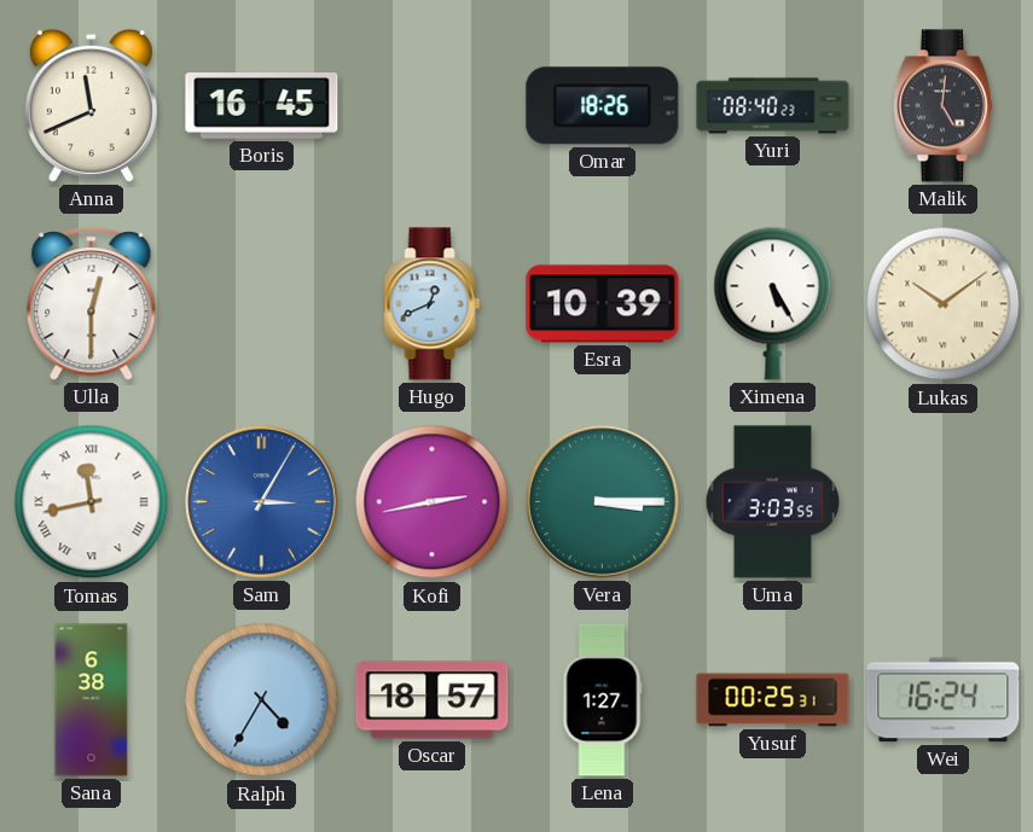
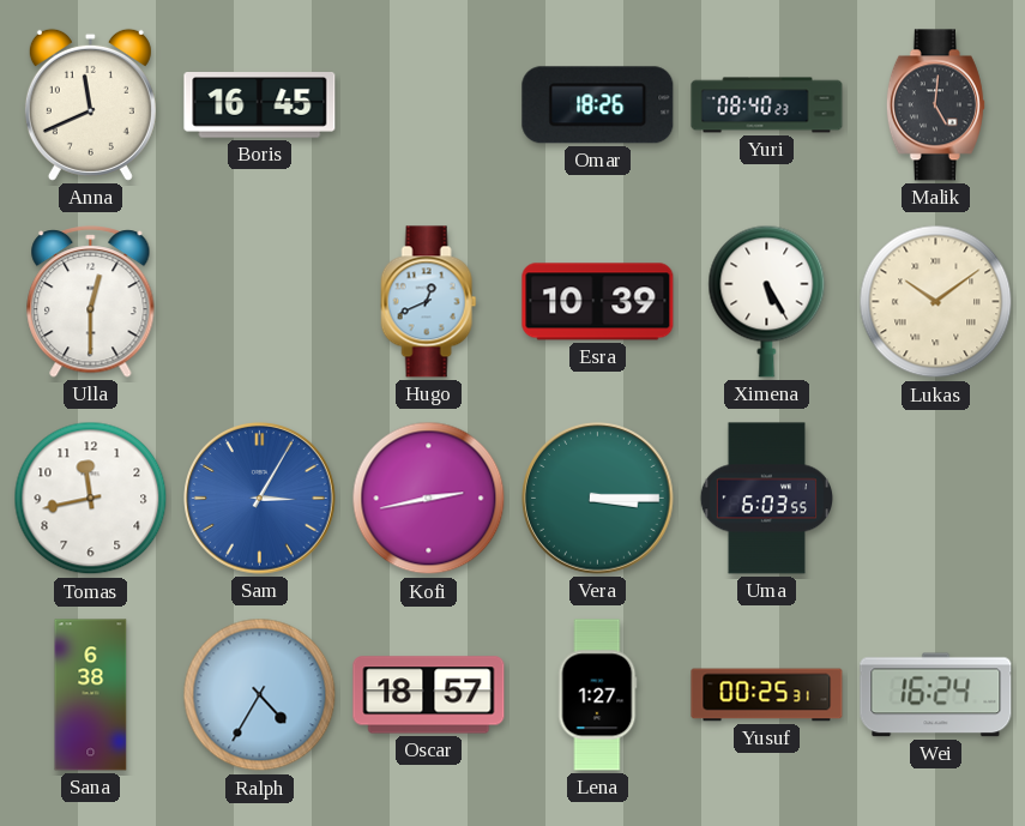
Tomas numerals: Roman -> Arabic (91, 499)
Uma: 3:03 -> 6:03 (766, 499)
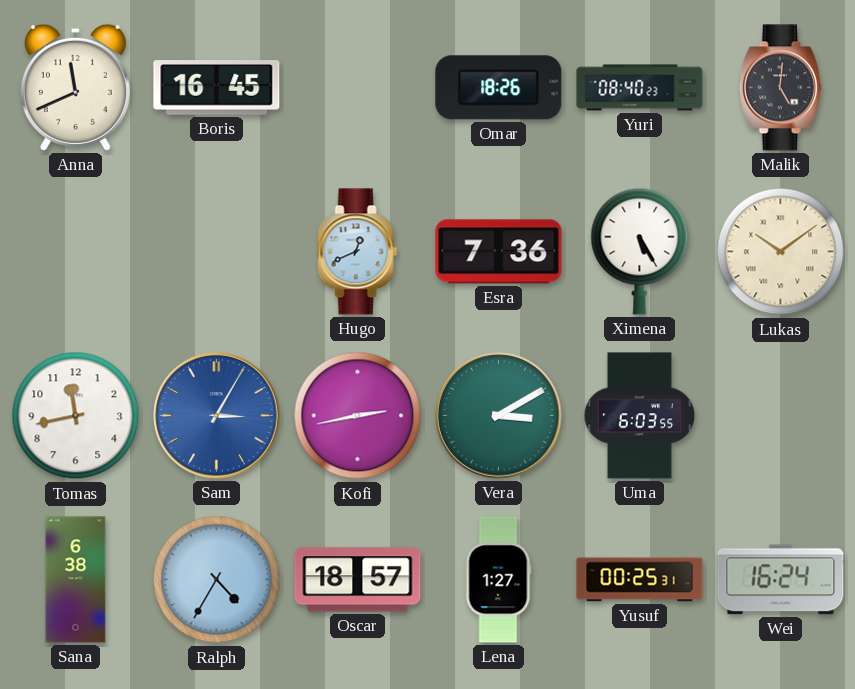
Ulla: 12:30 -> none (91, 302)
Esra: 10:39 -> 7:36 (499, 252)
Vera: 3:15 -> 3:10 (499, 416)
